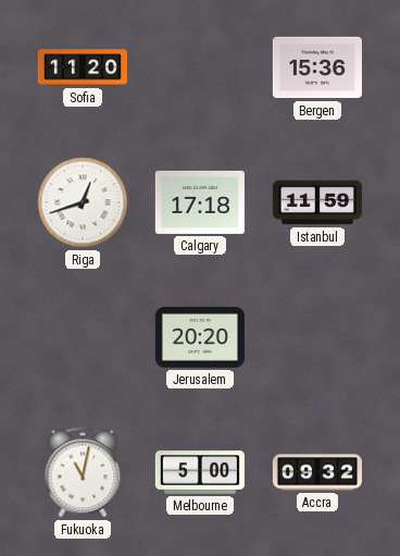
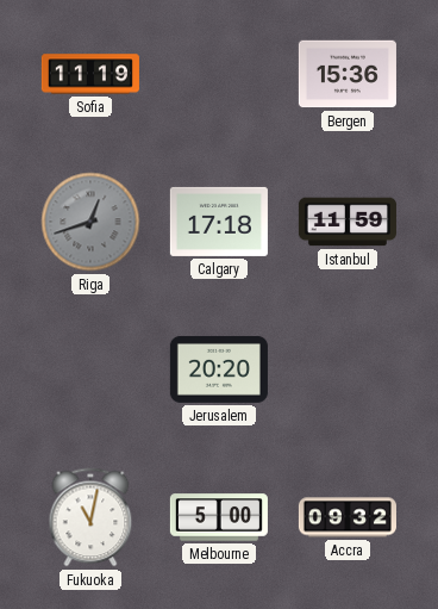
Sofia: 11:20 -> 11:19 (90, 74)
Riga dial: white -> grey (90, 222)
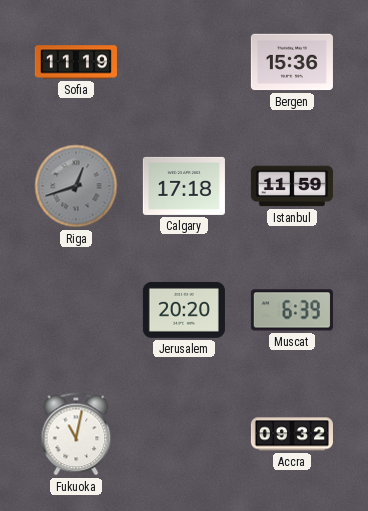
Muscat: none -> 6:39 (292, 310)
Melbourne: 5:00 -> none (219, 517)
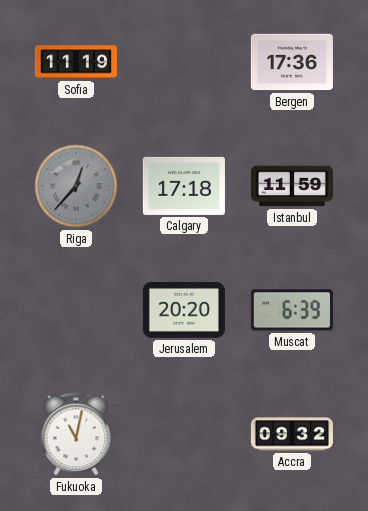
Bergen: 15:36 -> 17:36 (292, 62)
Riga: 12:42 -> 12:37 (76, 186)
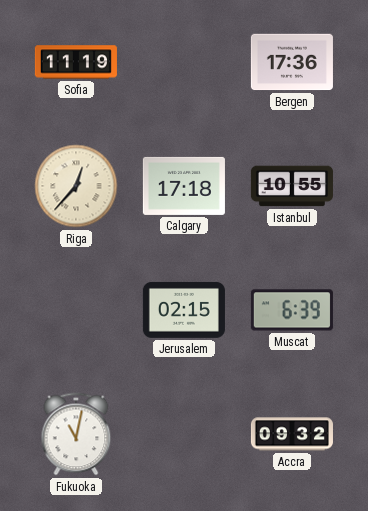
Riga dial: grey -> cream (76, 186)
Istanbul: 11:59 -> 10:55 (292, 186)
Jerusalem: 20:20 -> 02:15 (184, 310)
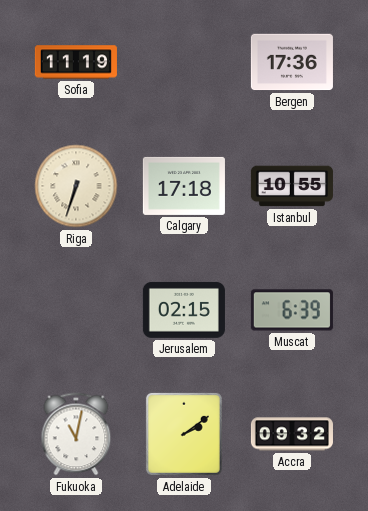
Riga: 12:37 -> 6:33 (76, 186)
Adelaide: none -> 2:09 (184, 434)
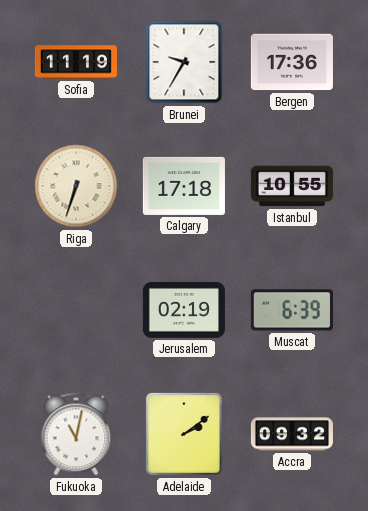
Brunei: none -> 9:35 (184, 62)
Jerusalem: 02:15 -> 02:19 (184, 310)
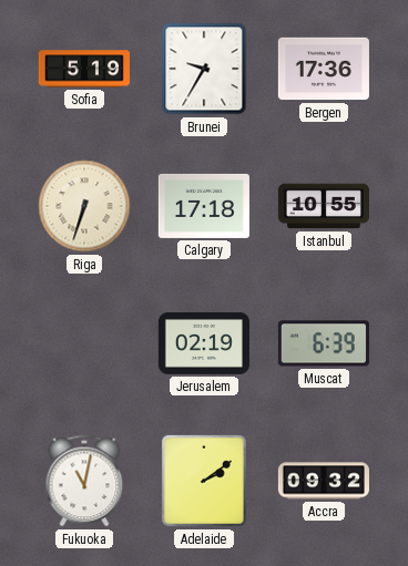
Sofia: 11:19 -> 5:19 (84, 69)
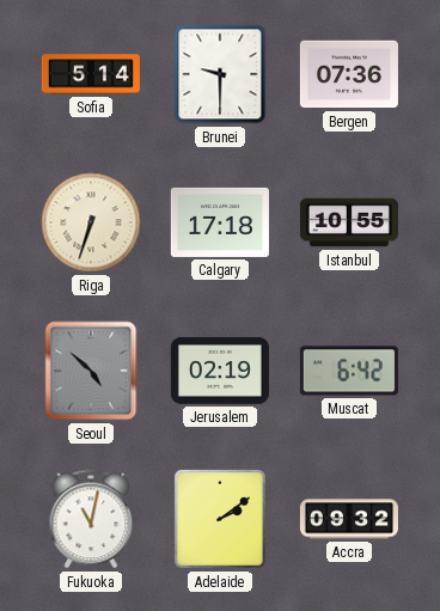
Sofia: 5:19 -> 5:14 (91, 74)
Brunei: 9:35 -> 9:30 (220, 74)
Bergen: 17:36 -> 07:36 (349, 74)
Seoul: none -> 4:52 (91, 371)
Muscat: 6:39 -> 6:42 (349, 371)
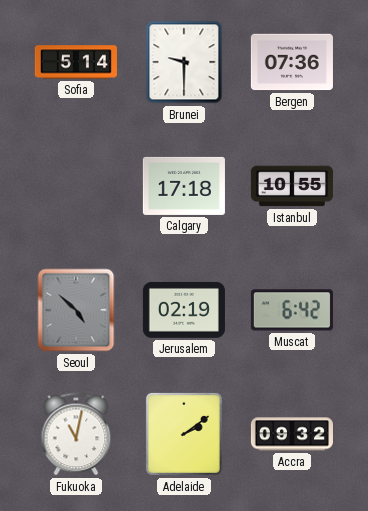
Riga: 6:33 -> none (91, 222)
